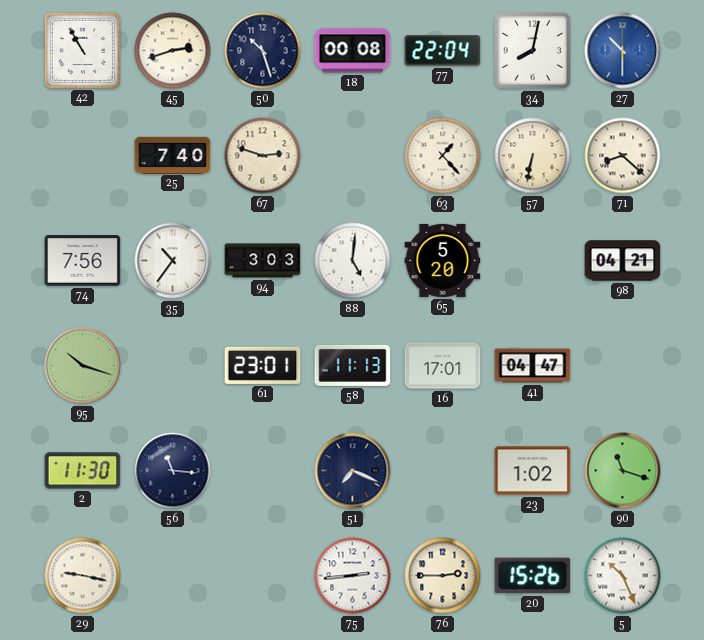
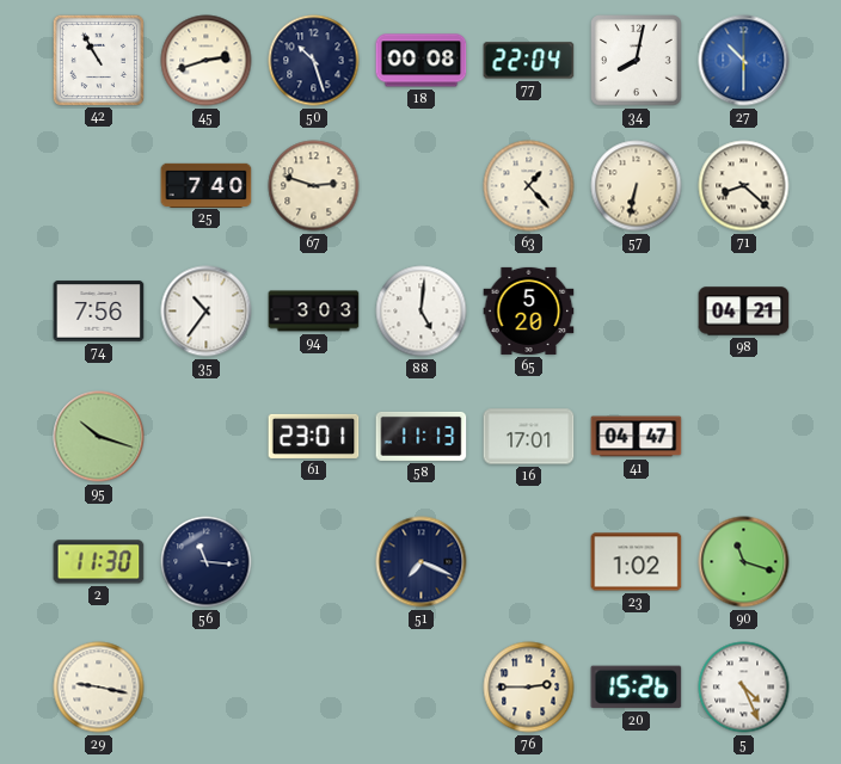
75: 2:44 -> none (353, 576)
5: 10:26 -> 4:26 (744, 688)
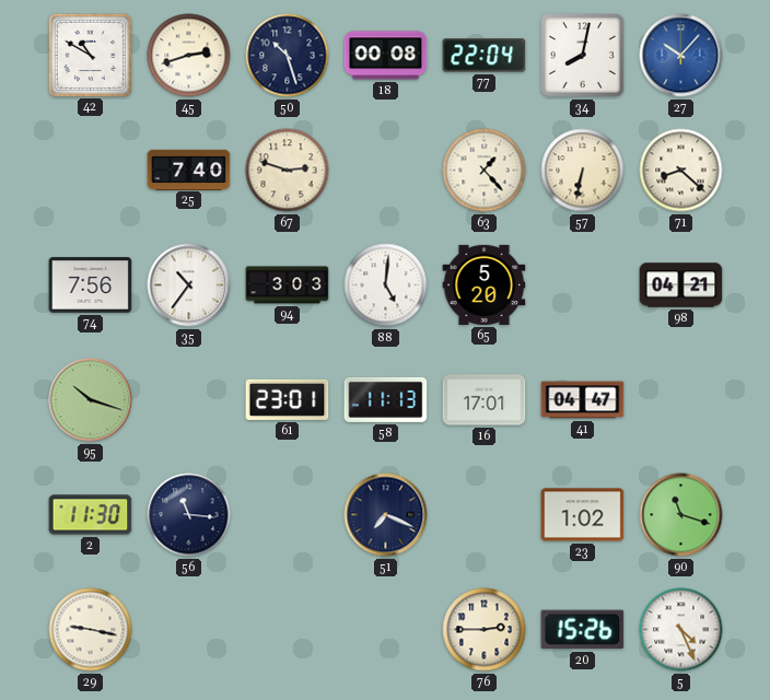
42: 10:55 -> 10:50 (90, 55)
27: 10:30 -> 10:07 (681, 56)
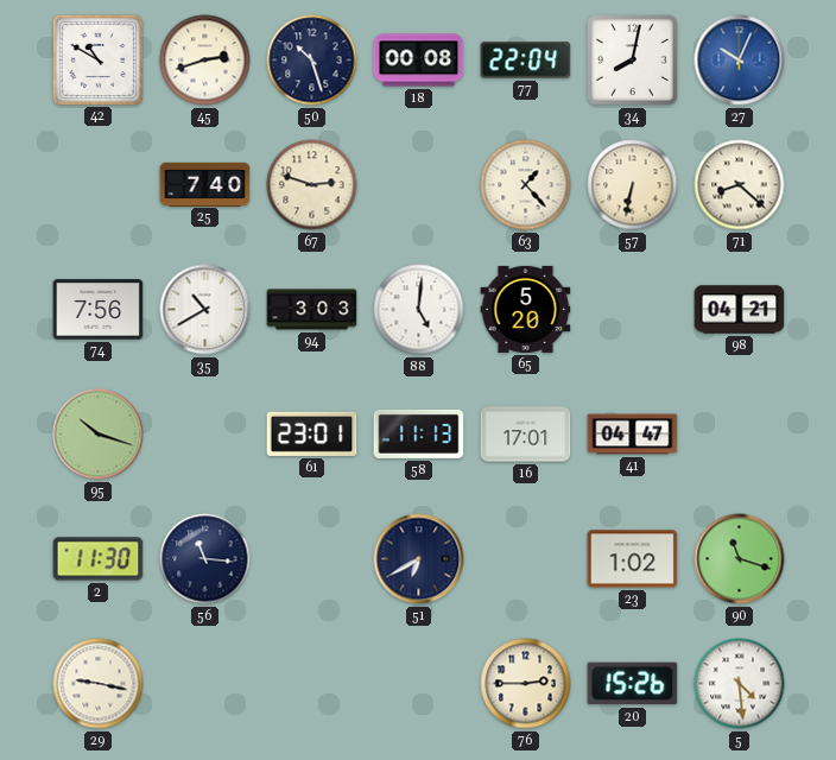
27: 10:07 -> 10:04 (740, 61)
35: 10:36 -> 10:40 (205, 310)
51: 7:19 -> 6:40 (419, 559)
5: 4:26 -> 4:29 (740, 684)
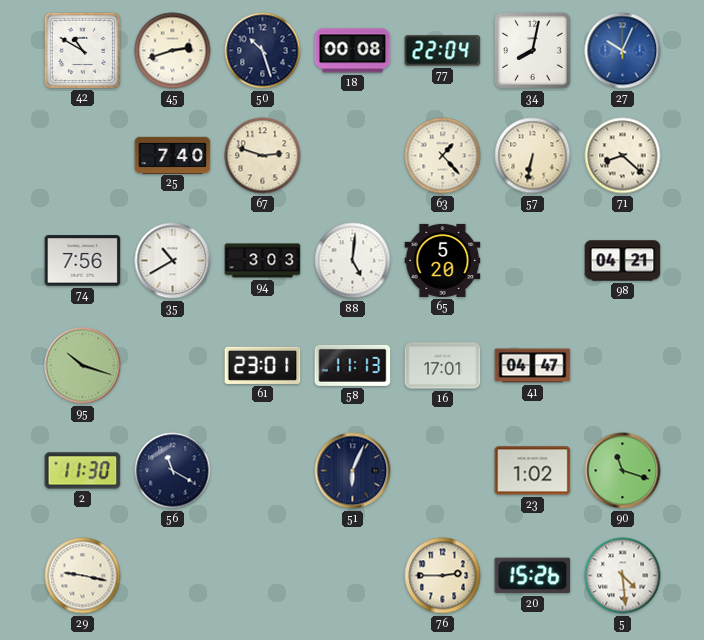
56: 11:16 -> 11:20 (173, 471)
51: 6:40 -> 6:04 (353, 471)
